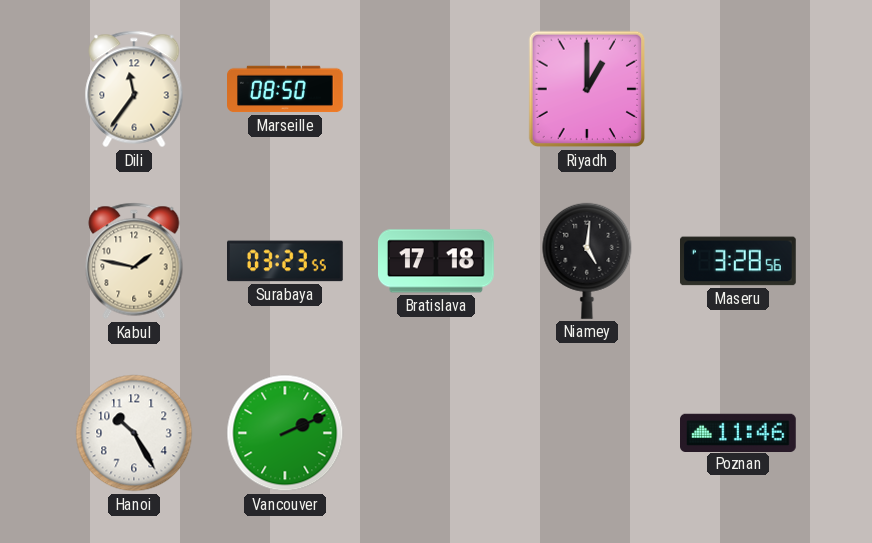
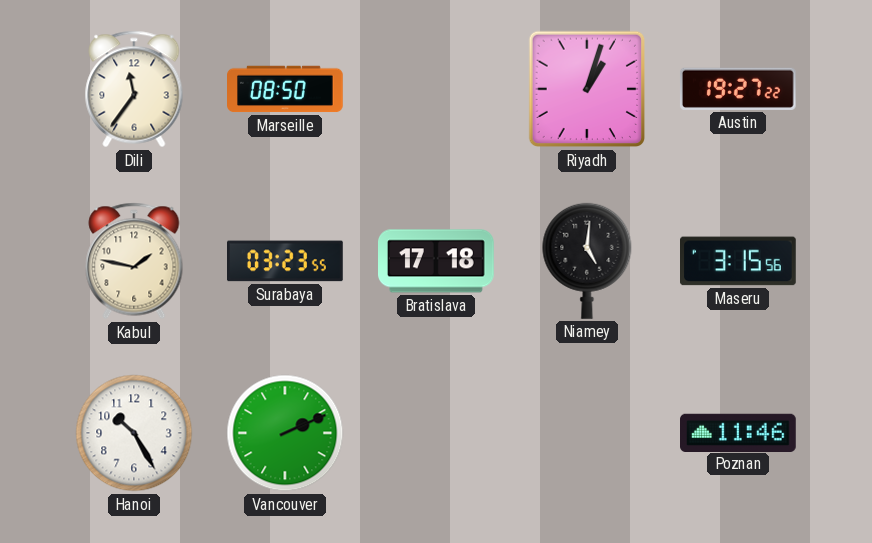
Riyadh: 1:00 -> 1:03 (587, 89)
Austin: none -> 19:27 (738, 89)
Maseru: 3:28 -> 3:15 (739, 261)
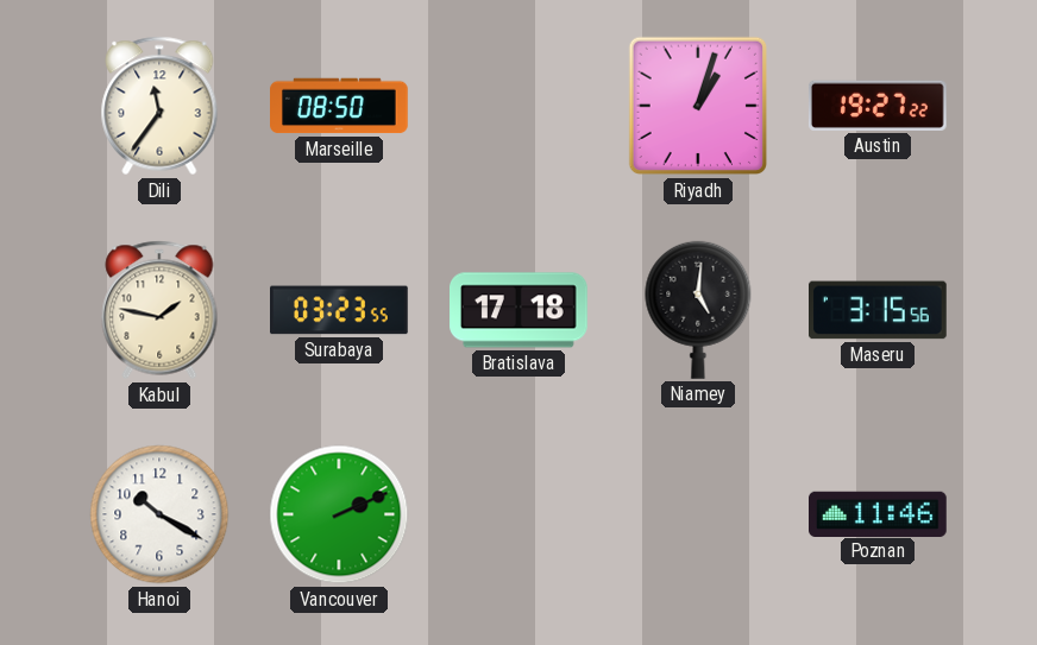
Hanoi: 10:25 -> 10:20 (159, 514)
